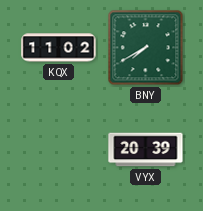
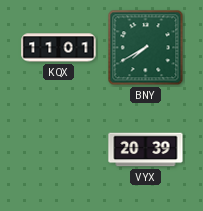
KQX: 11:02 -> 11:01 (59, 48)
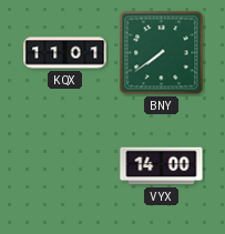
BNY: 7:40 -> 7:39 (162, 53)
VYX: 20:39 -> 14:00 (162, 166)
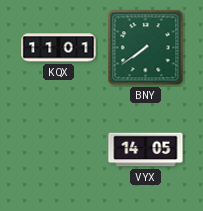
VYX: 14:00 -> 14:05 (146, 150)
